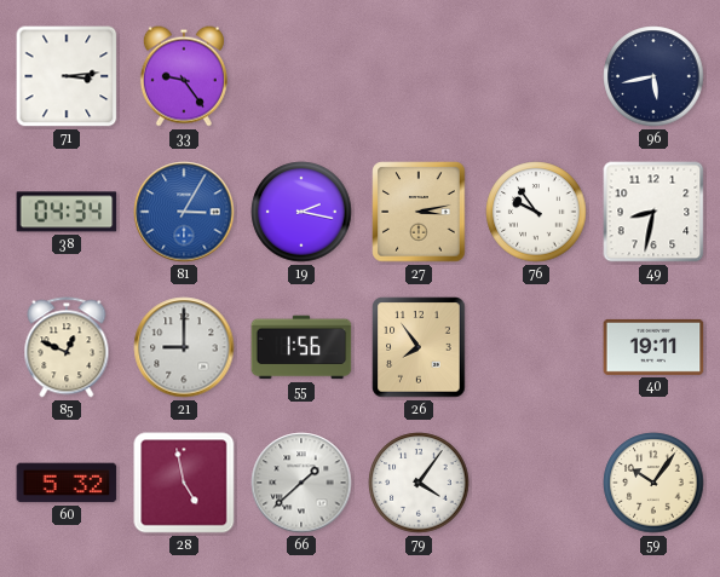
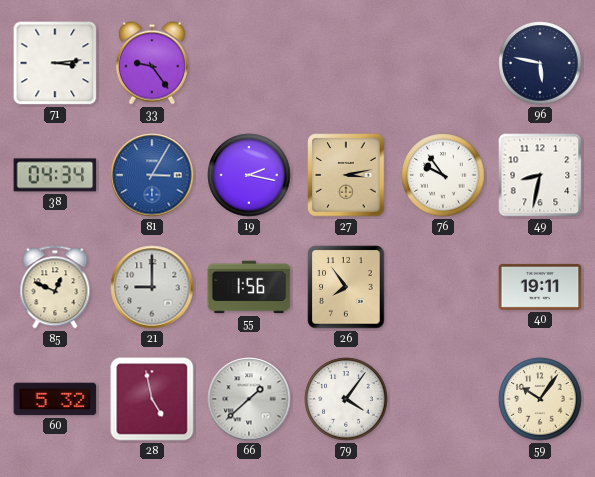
96: 5:43 -> 5:47 (540, 63)
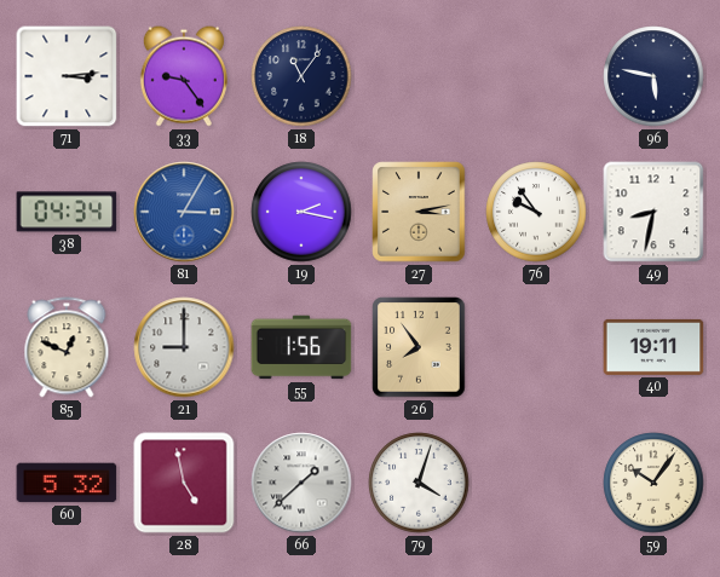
18: none -> 11:06 (301, 76)
79: 4:06 -> 4:03 (419, 483)
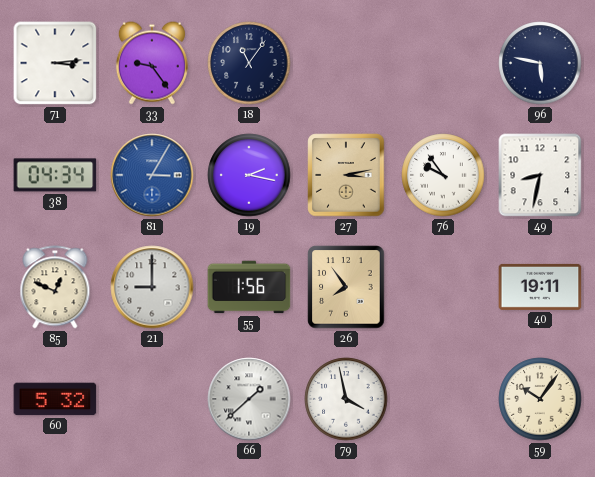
28: 4:58 -> none (184, 483)
79: 4:03 -> 3:58 (346, 399)
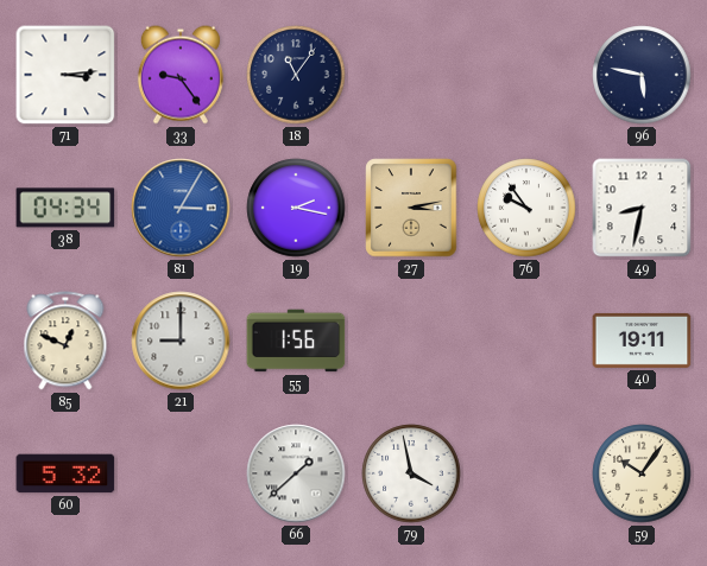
26: 7:54 -> none (346, 287)
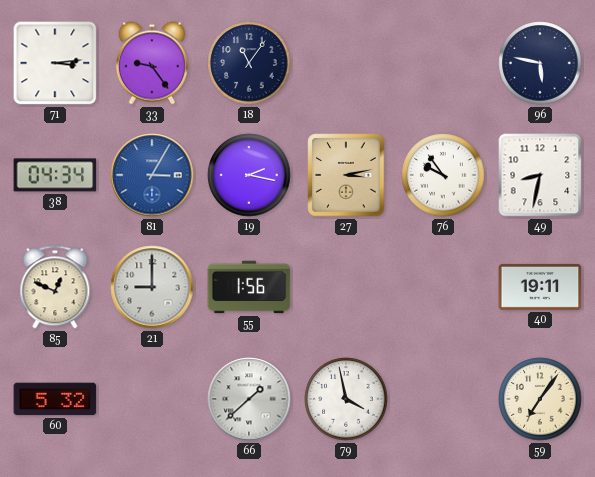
59: 10:06 -> 7:06 (540, 399)
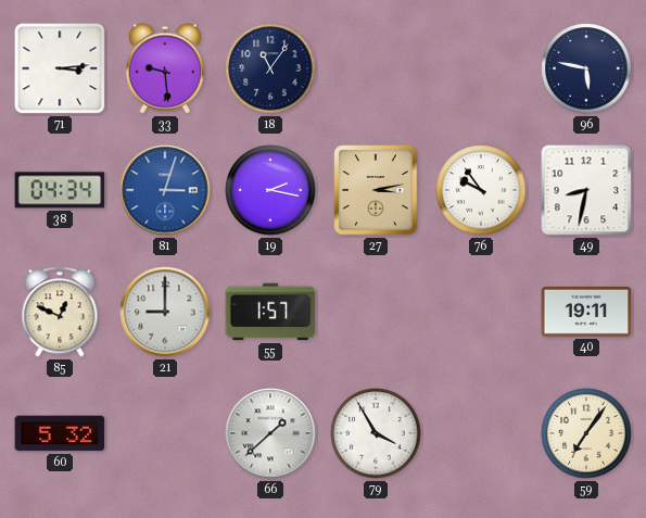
33: 9:24 -> 9:29 (165, 68)
81: 3:05 -> 3:03 (165, 190)
55: 1:56 -> 1:57 (270, 312)
79: 3:58 -> 3:55 (376, 433)
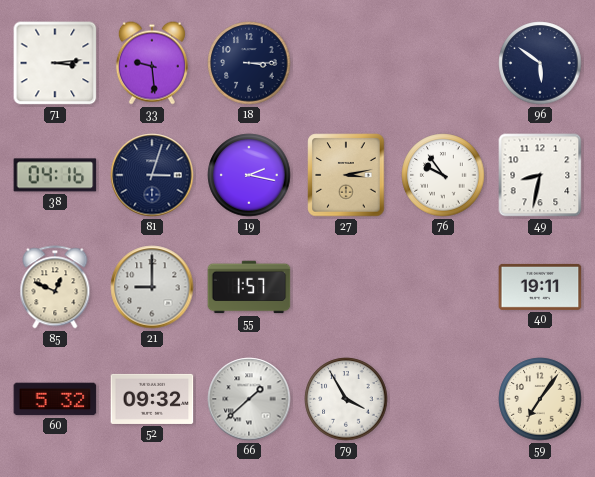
18: 11:06 -> 3:15 (249, 63)
96: 5:47 -> 5:51 (540, 63)
38: 04:34 -> 04:16 (55, 175)
81 dial: blue -> navy (152, 175)
52: none -> 09:32 (152, 399)
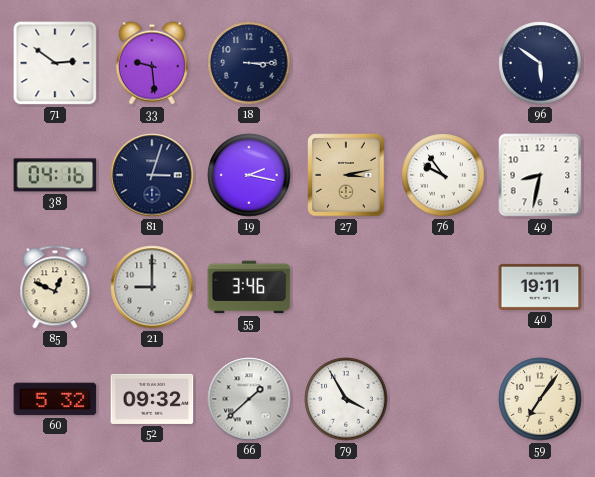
71: 3:14 -> 2:51 (55, 63)
55: 1:57 -> 3:46 (249, 287)
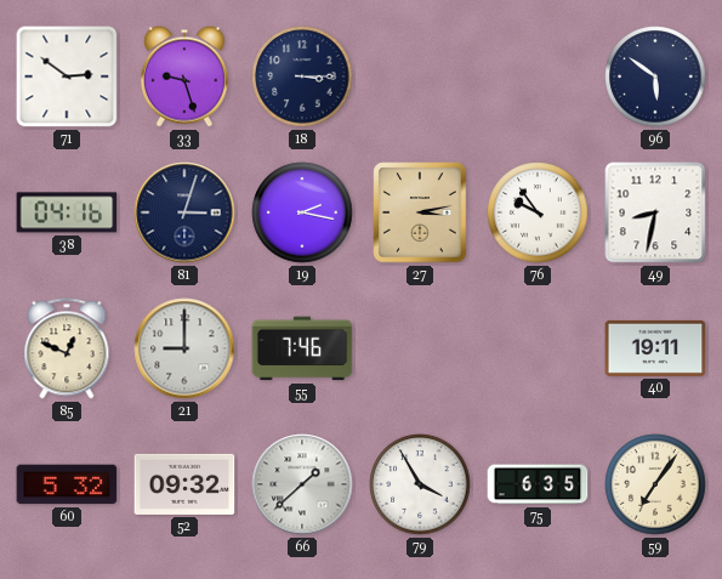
33: 9:29 -> 9:27 (184, 76)
55: 3:46 -> 7:46 (302, 348)
75: none -> 6:35 (538, 484)
